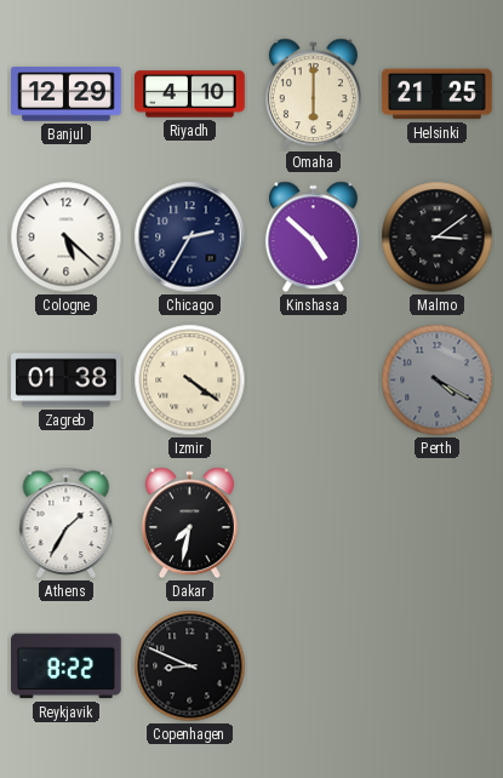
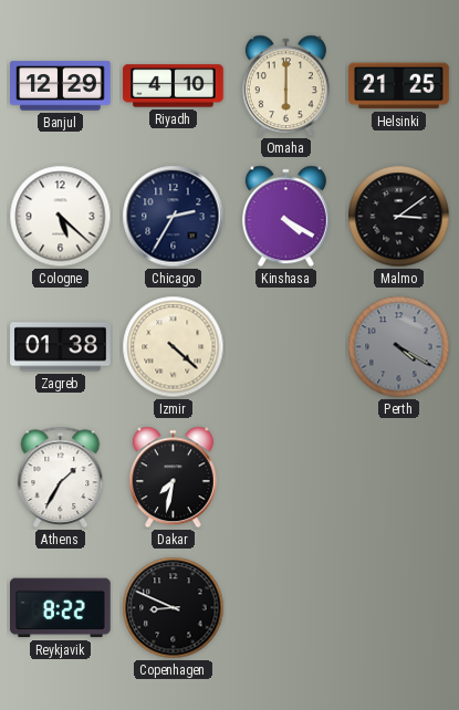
Kinshasa: 4:52 -> 4:20 (285, 217)
Izmir: 4:21 -> 4:22 (174, 347)
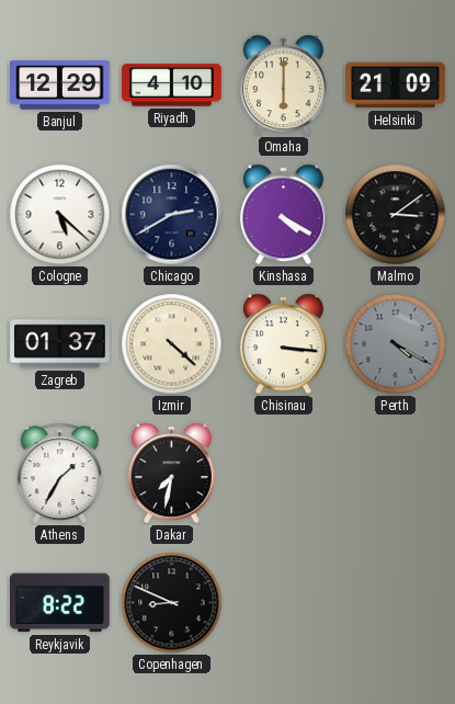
Helsinki: 21:25 -> 21:09 (396, 86)
Chicago: 2:35 -> 2:40 (172, 215)
Zagreb: 01:38 -> 01:37 (60, 344)
Chisinau: none -> 3:16 (283, 344)
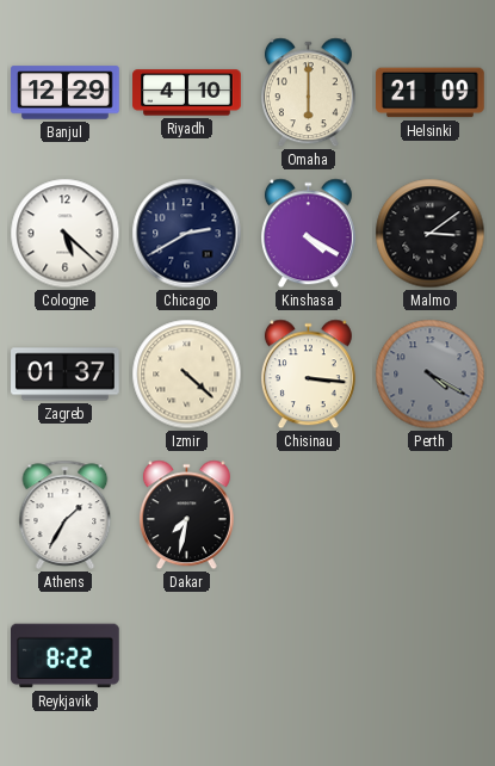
Copenhagen: 8:49 -> none (172, 603)
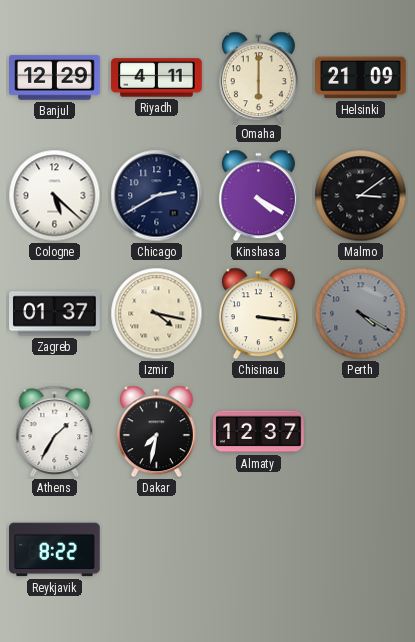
Riyadh: 4:10 -> 4:11 (157, 78)
Izmir: 4:22 -> 4:17 (157, 314)
Almaty: none -> 12:37 (259, 432)
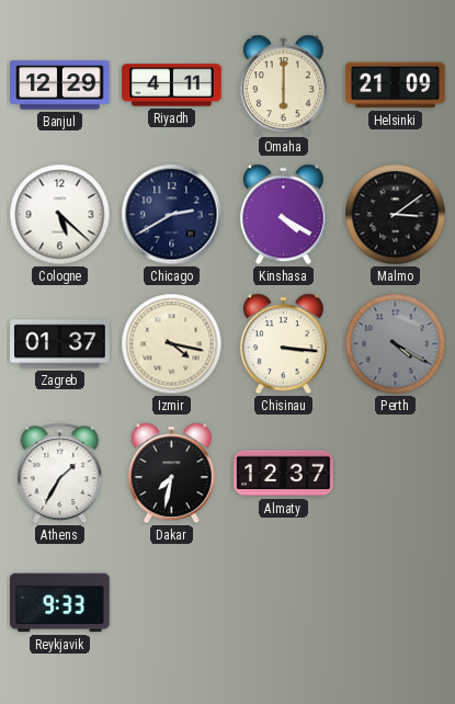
Reykjavik: 8:22 -> 9:33 (60, 603)
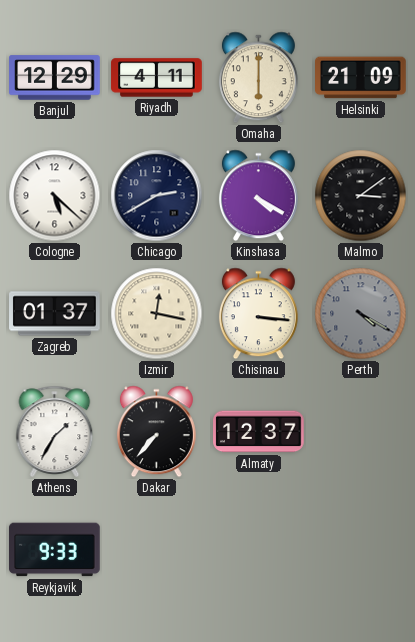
Izmir: 4:17 -> 12:17 (157, 314)
Dakar: 7:32 -> 7:37 (156, 432)
